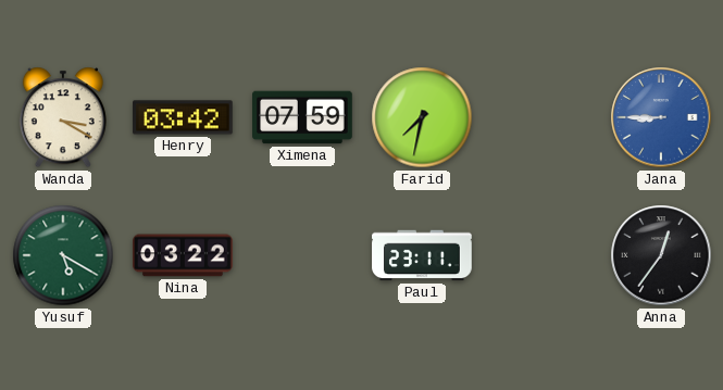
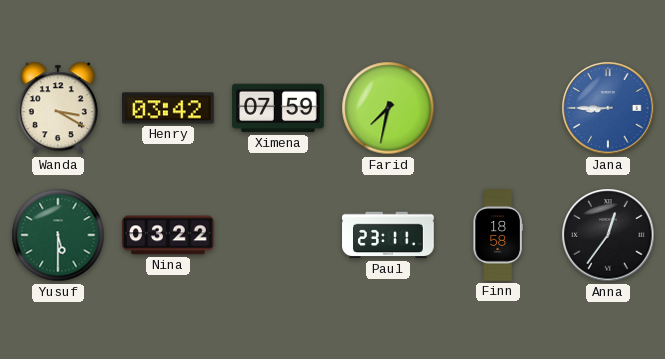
Yusuf: 5:20 -> 5:30 (58, 235)
Finn: none -> 18:58 (498, 235)
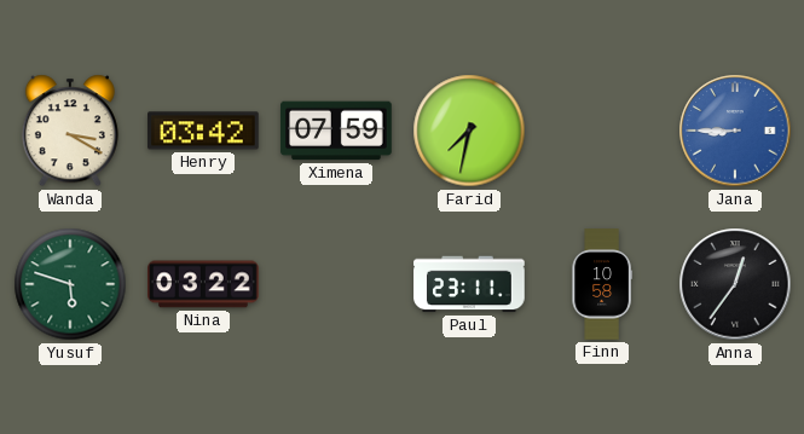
Yusuf: 5:30 -> 5:48 (70, 284)
Finn: 18:58 -> 10:58 (602, 284)
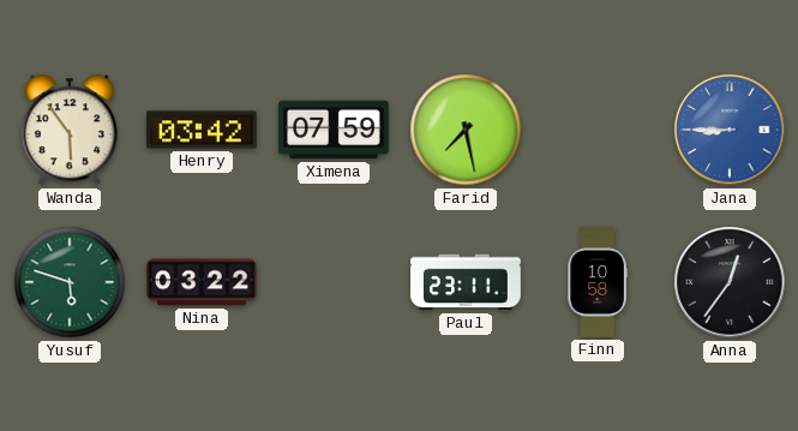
Wanda: 3:20 -> 5:54 (70, 130)
Farid: 7:32 -> 7:28 (466, 130)
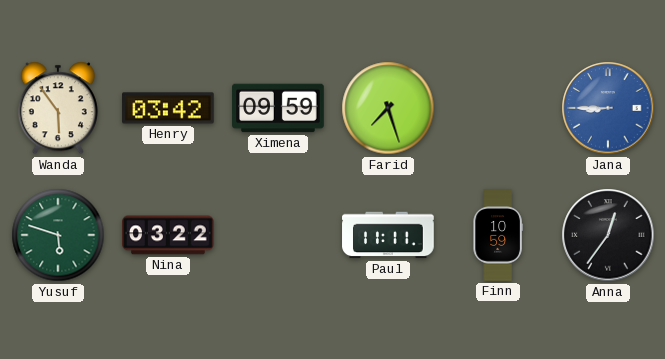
Ximena: 07:59 -> 09:59 (278, 108)
Farid: 7:28 -> 7:27 (388, 108)
Paul: 23:11 -> 11:11 (388, 235)
Finn: 10:58 -> 10:59 (498, 235)
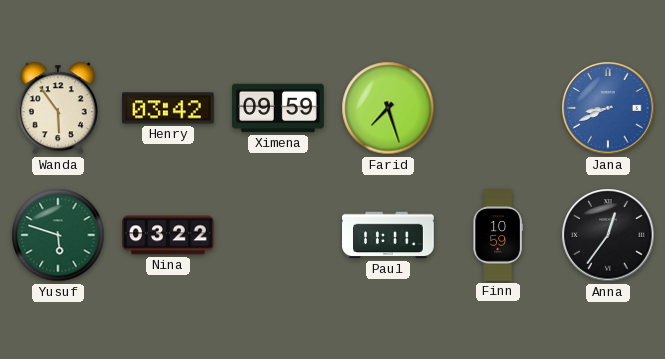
Jana: 8:45 -> 8:41 (608, 108)
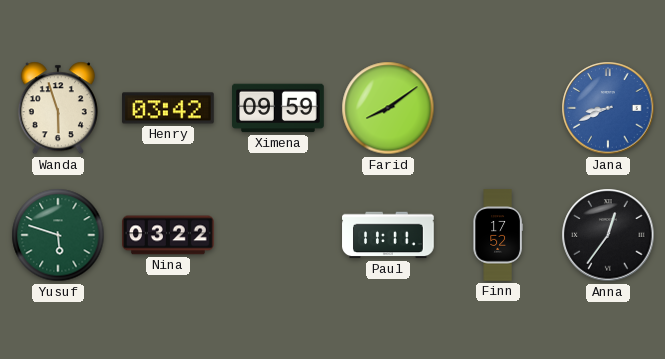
Wanda: 5:54 -> 5:57 (58, 108)
Farid: 7:27 -> 8:09 (388, 108)
Finn: 10:59 -> 17:52 (498, 235)
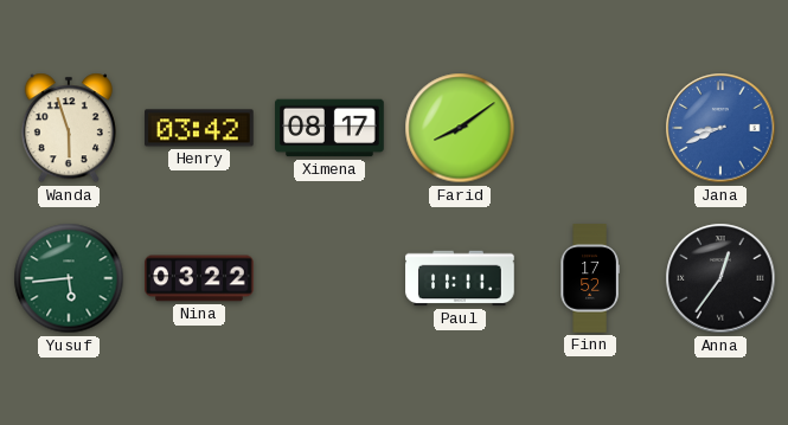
Ximena: 09:59 -> 08:17 (329, 128)
Yusuf: 5:48 -> 5:44 (69, 278)
